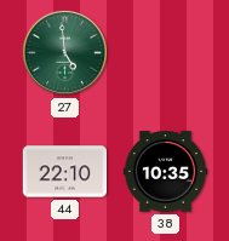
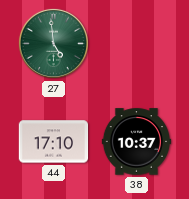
44: 22:10 -> 17:10 (54, 142)
38: 10:35 -> 10:37 (137, 142)
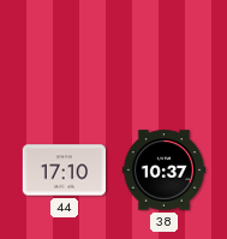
27: 4:59 -> none (53, 43)
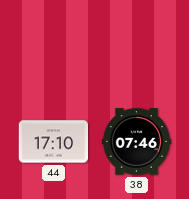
38: 10:37 -> 07:46 (137, 142)
